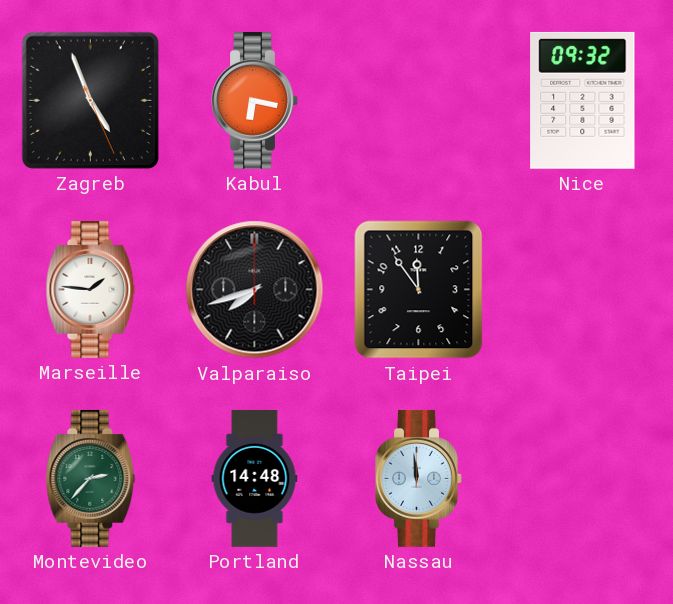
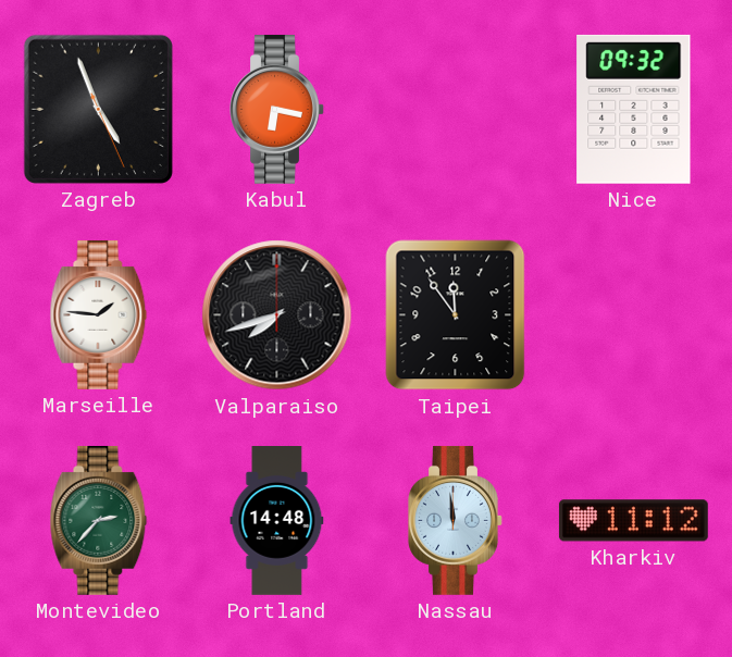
Kharkiv: none -> 11:12 (633, 521)
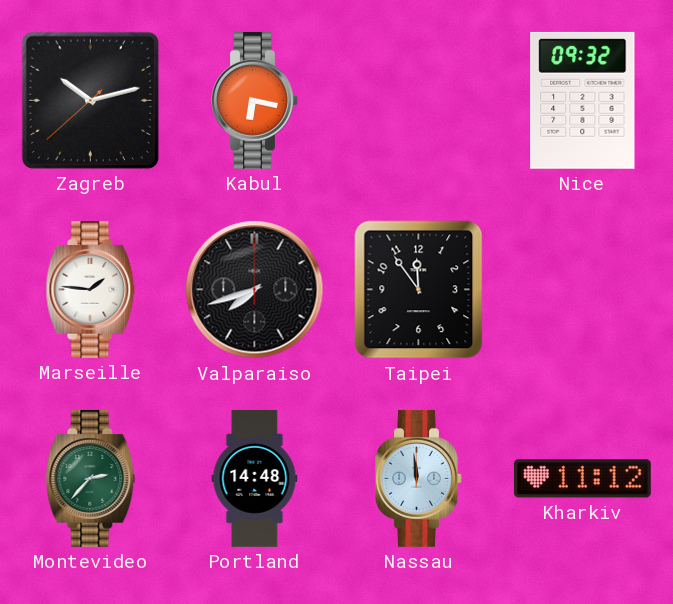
Zagreb: 4:56 -> 10:12 (90, 100)
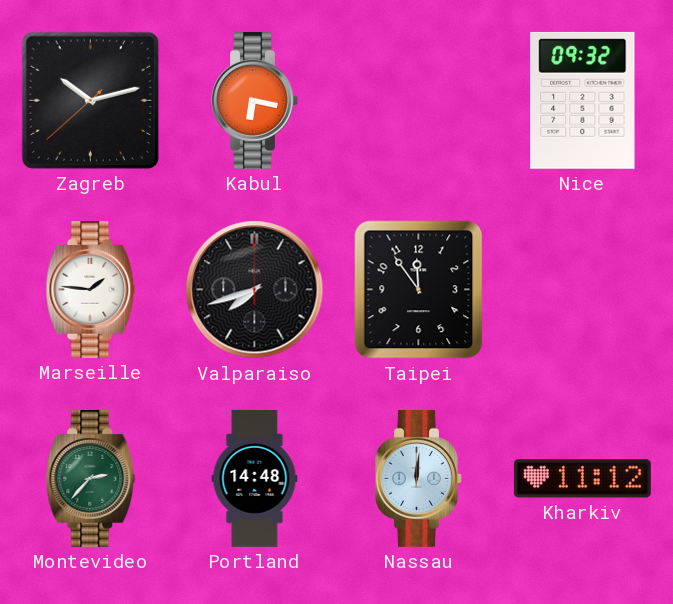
Nassau: 11:59 -> 12:01 (419, 478)
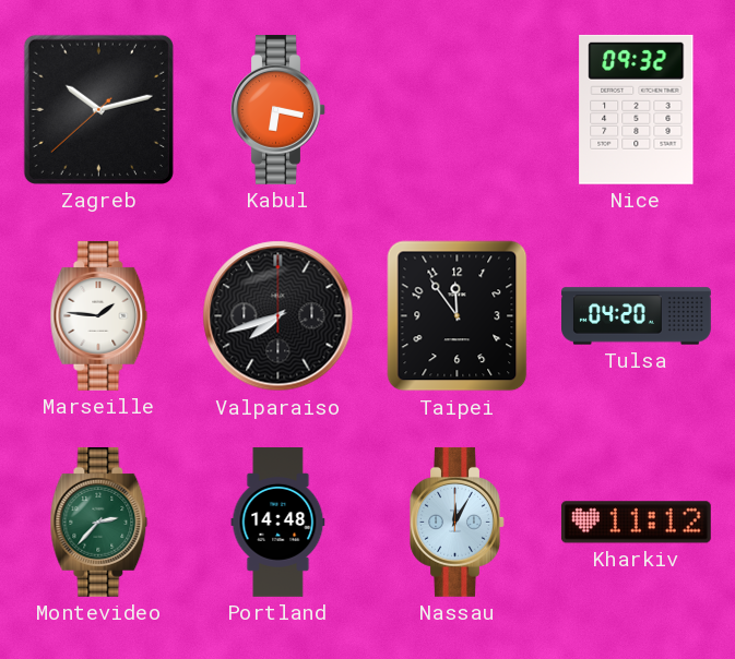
Tulsa: none -> 04:20 (637, 316)
Nassau: 12:01 -> 12:05 (458, 522)
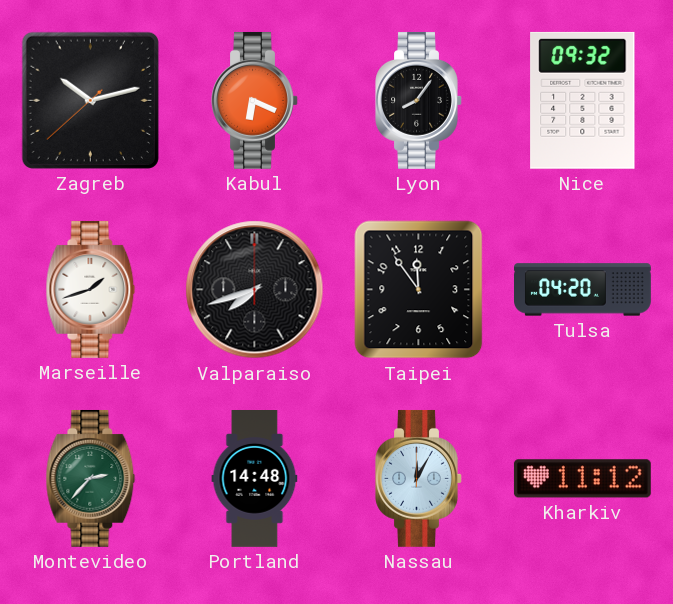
Kabul: 6:17 -> 6:19 (255, 100)
Lyon: none -> 8:06 (419, 100)
Marseille: 1:46 -> 1:42 (91, 289)
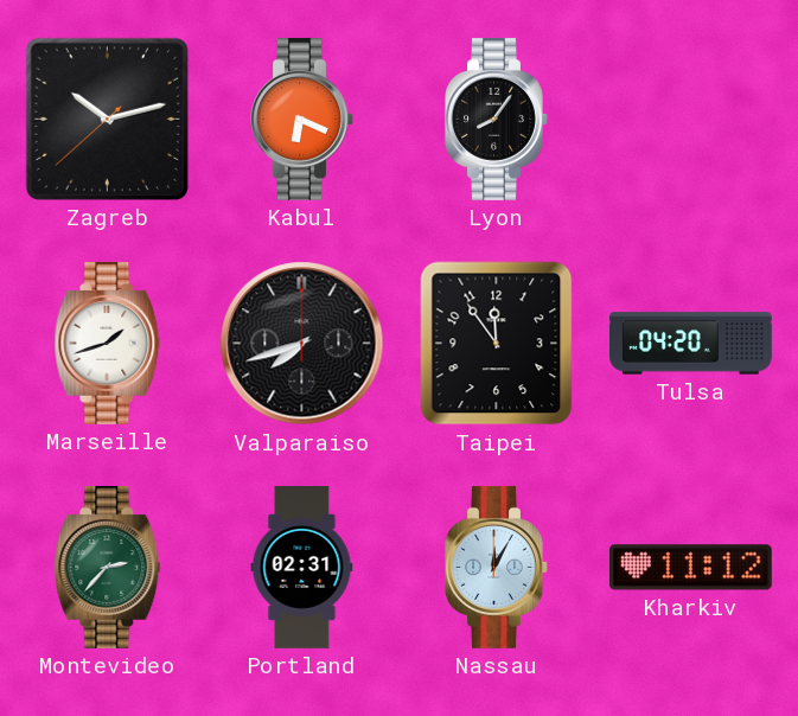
Nice: 09:32 -> none (583, 100)
Portland: 14:48 -> 02:31 (302, 568)
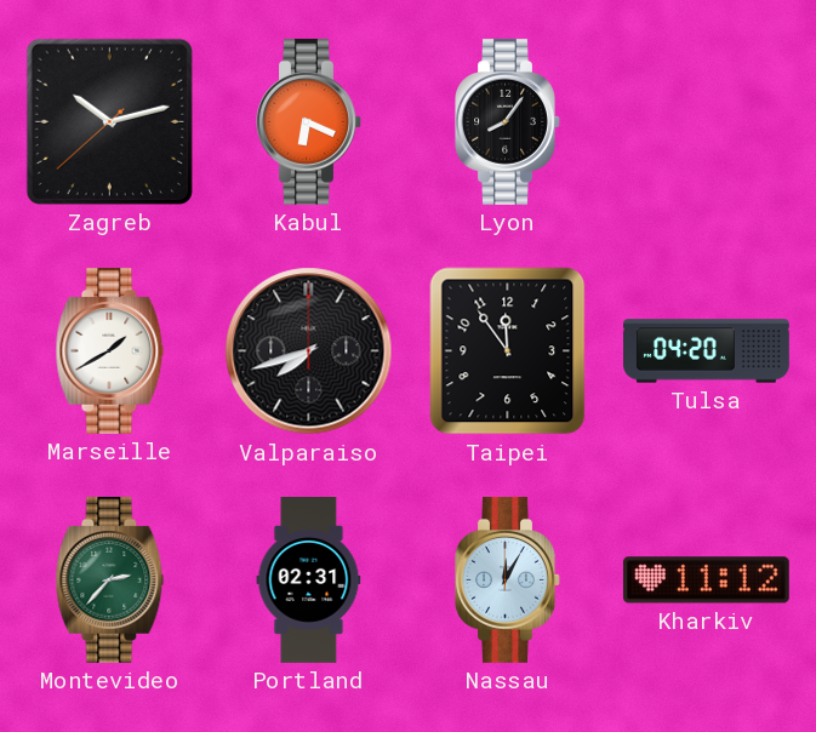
Marseille: 1:42 -> 1:40 (110, 350)
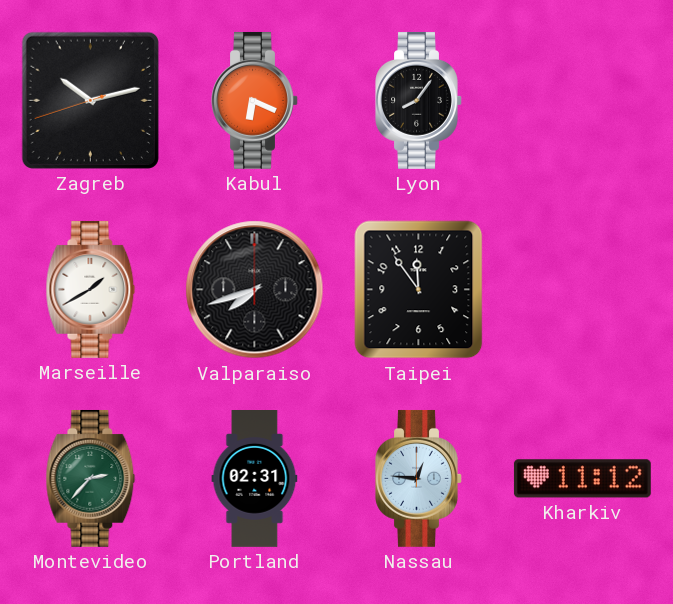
Zagreb: 10:12:38 -> 10:12:42 (90, 100)
Tulsa: 04:20 -> none (707, 351)
Nassau: 12:05 -> 12:46 (419, 478)
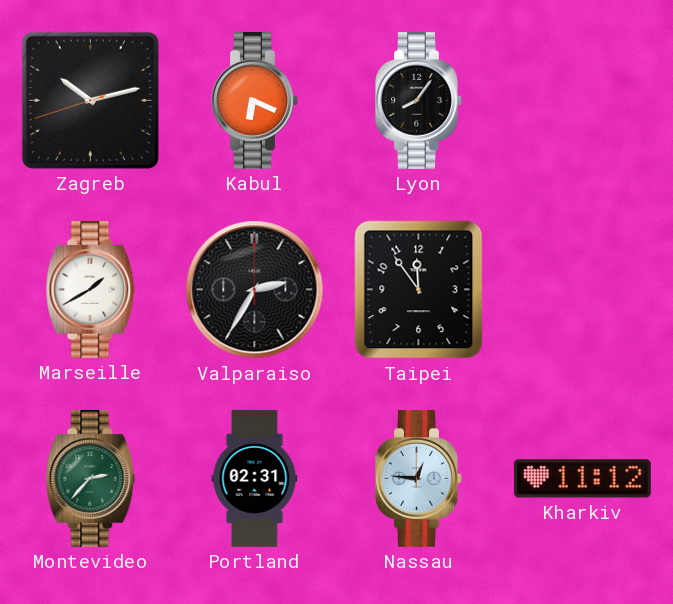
Valparaiso: 7:42 -> 2:35 (255, 290)
